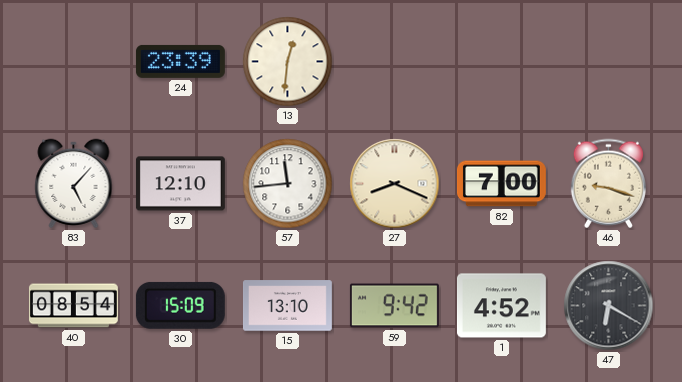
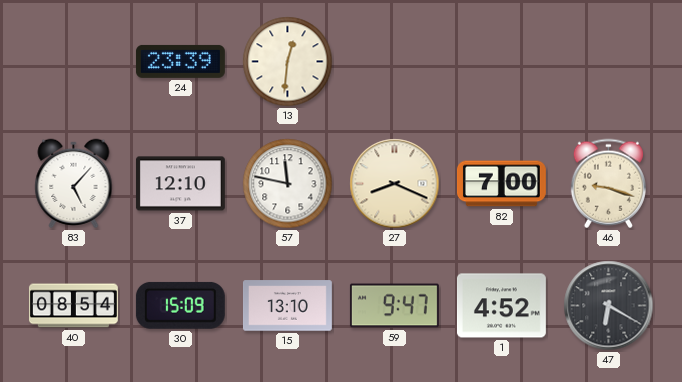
57: 11:44 -> 11:47 (288, 184)
59: 9:42 -> 9:47 (394, 306)
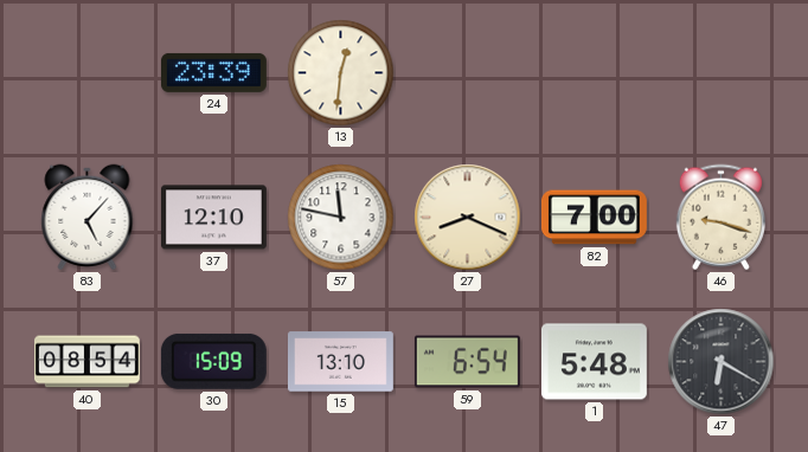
59: 9:47 -> 6:54 (467, 362)
1: 4:52 -> 5:48 (594, 362)
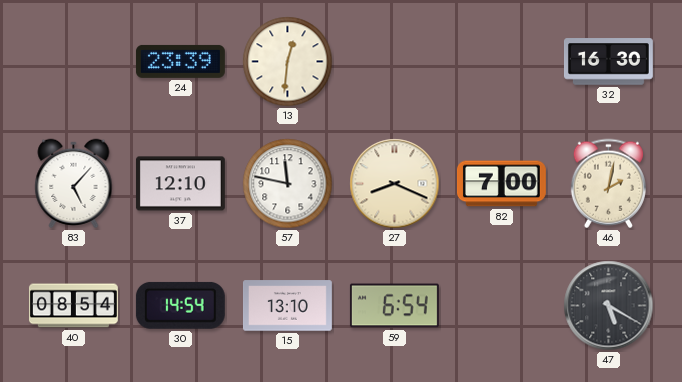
32: none -> 16:30 (608, 62)
46: 9:18 -> 2:02 (608, 184)
30: 15:09 -> 14:54 (180, 305)
1: 5:48 -> none (594, 362)
47: 6:20 -> 5:20 (609, 306)
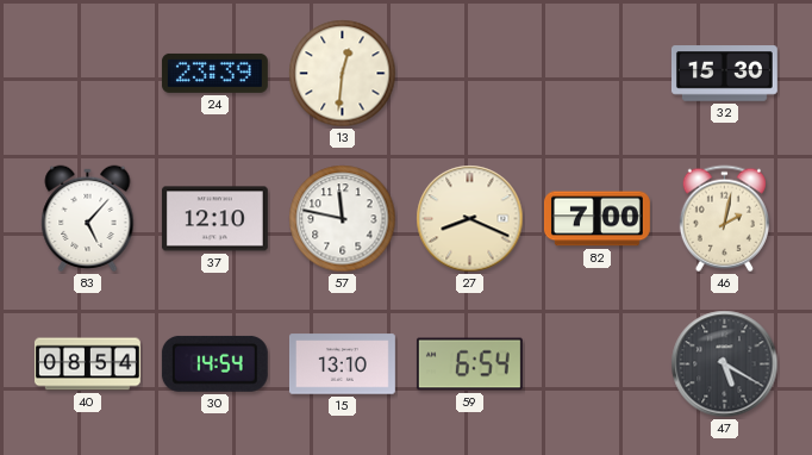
32: 16:30 -> 15:30 (724, 74)
